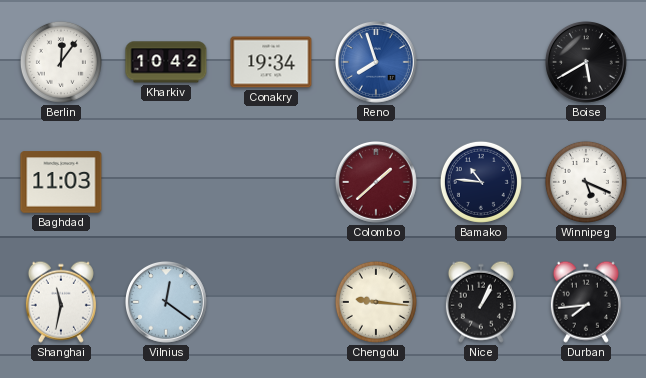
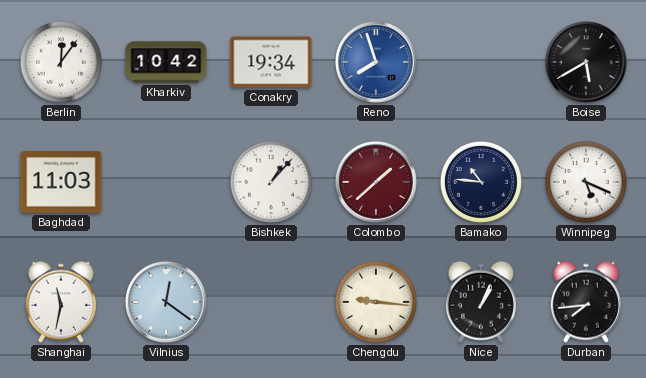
Bishkek: none -> 1:07 (271, 182)
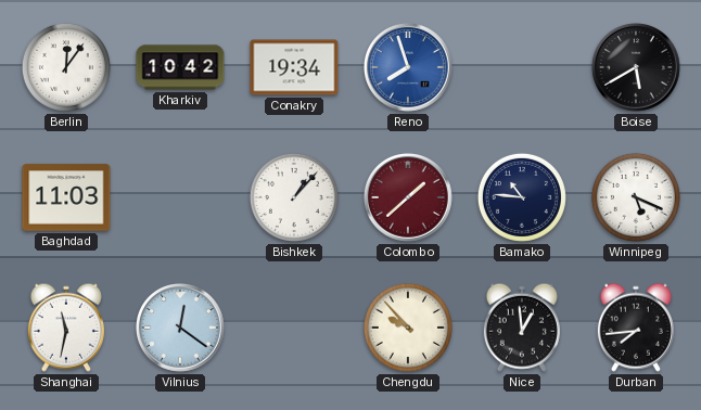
Chengdu: 9:16 -> 9:53 (408, 328)
Nice: 1:04 -> 12:59 (522, 328)
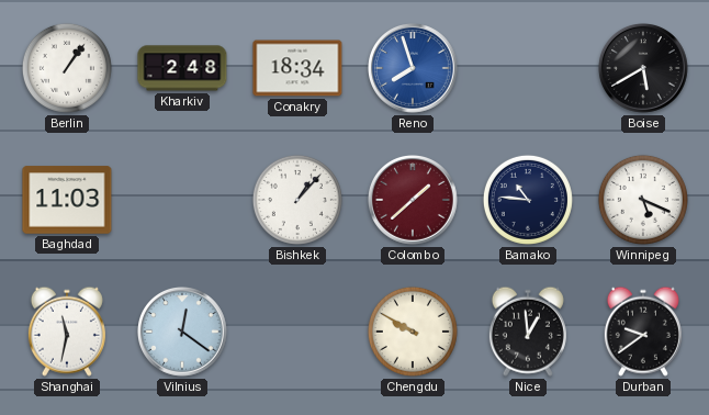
Berlin: 12:06 -> 1:06 (67, 68)
Kharkiv: 10:42 -> 2:48 (182, 68)
Conakry: 19:34 -> 18:34 (297, 68)
Chengdu: 9:53 -> 9:50 (413, 332)
Durban: 7:44 -> 9:39 (643, 332)
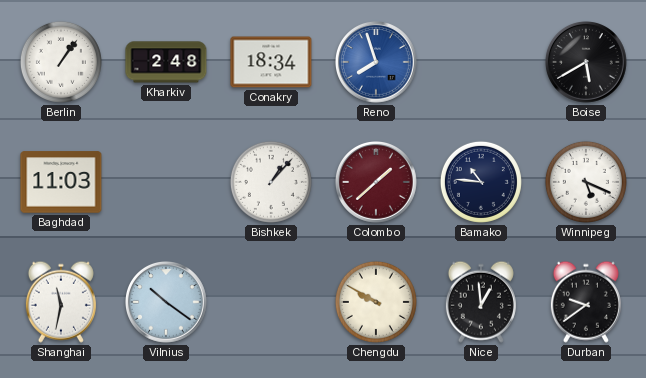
Vilnius: 12:21 -> 10:21 (167, 303)
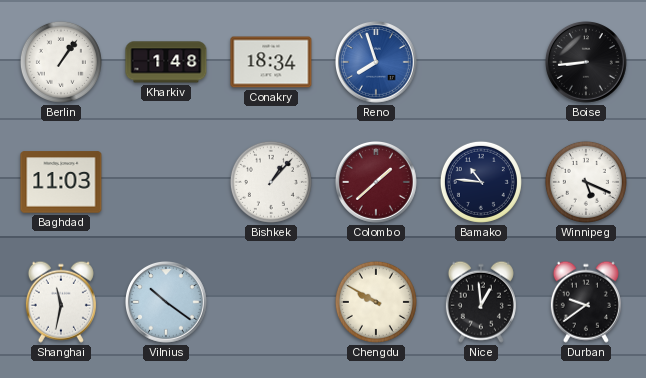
Kharkiv: 2:48 -> 1:48 (166, 62)
Boise: 5:40 -> 8:44 (587, 63)
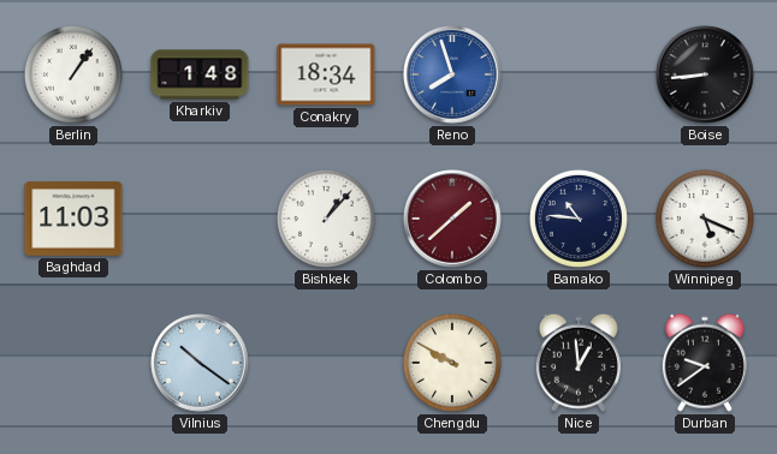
Shanghai: 11:32 -> none (61, 302)
